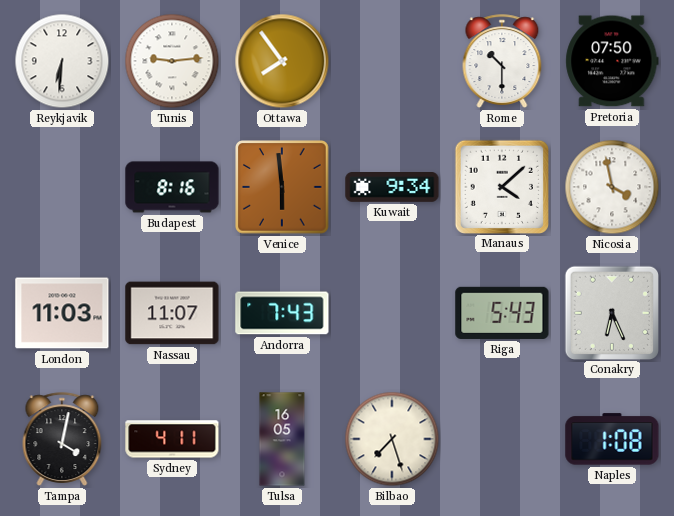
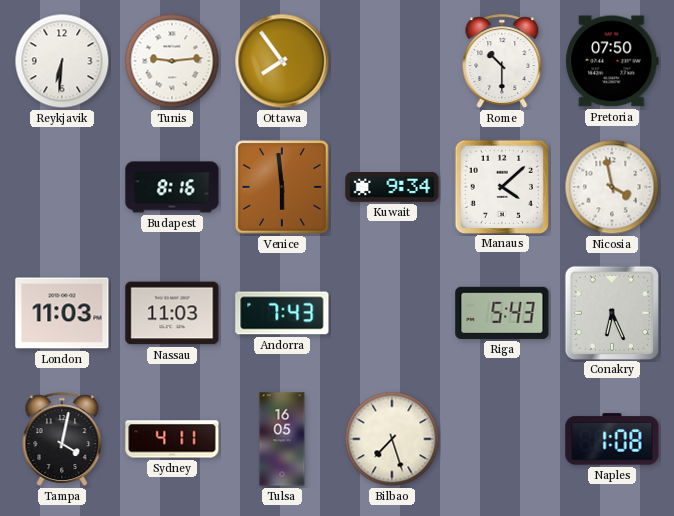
Nassau: 11:07 -> 11:03 (172, 313)
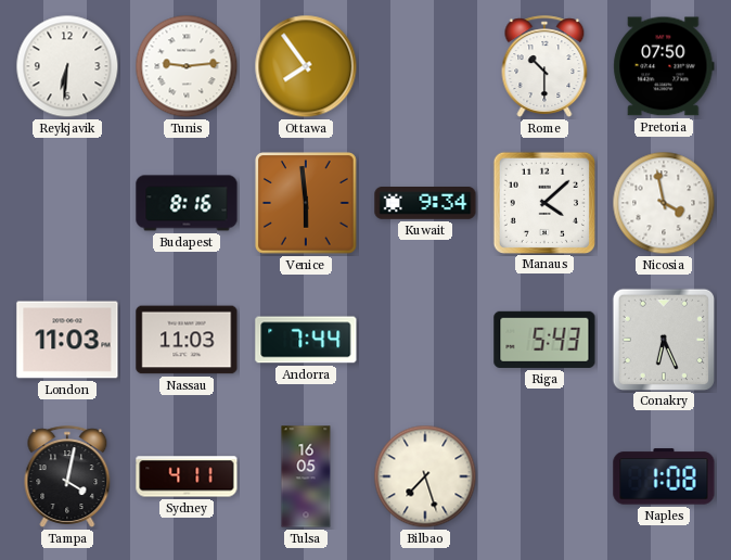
Andorra: 7:43 -> 7:44 (306, 340)
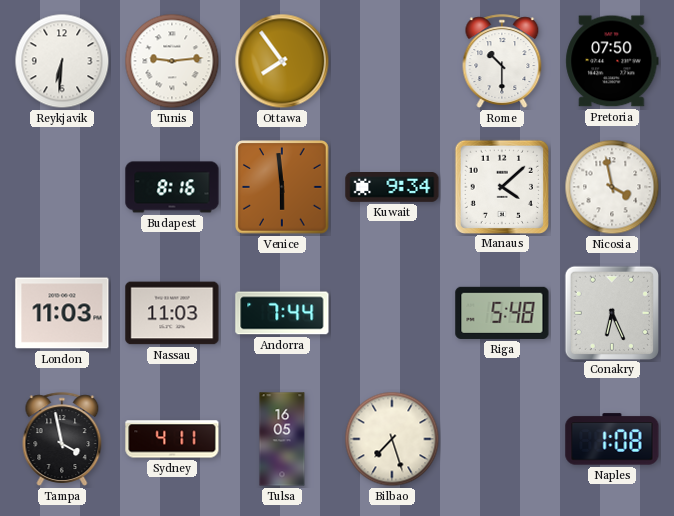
Riga: 5:43 -> 5:48 (502, 313)
Tampa: 4:02 -> 3:58 (62, 439)
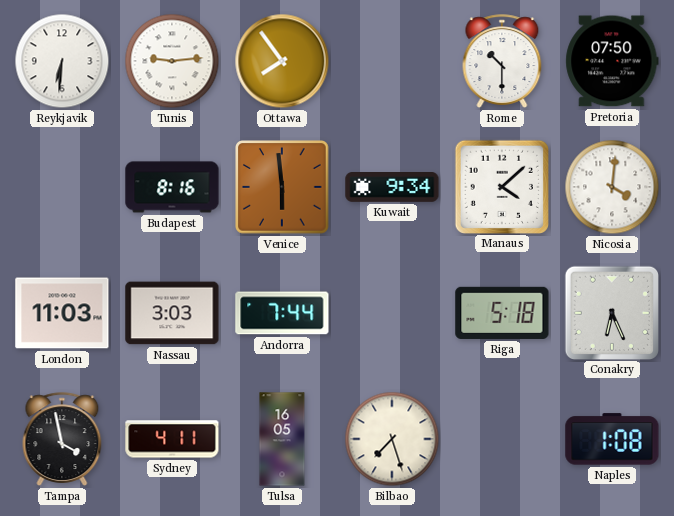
Nicosia: 3:58 -> 4:01 (612, 187)
Nassau: 11:03 -> 3:03 (172, 313)
Riga: 5:48 -> 5:18 (502, 313)
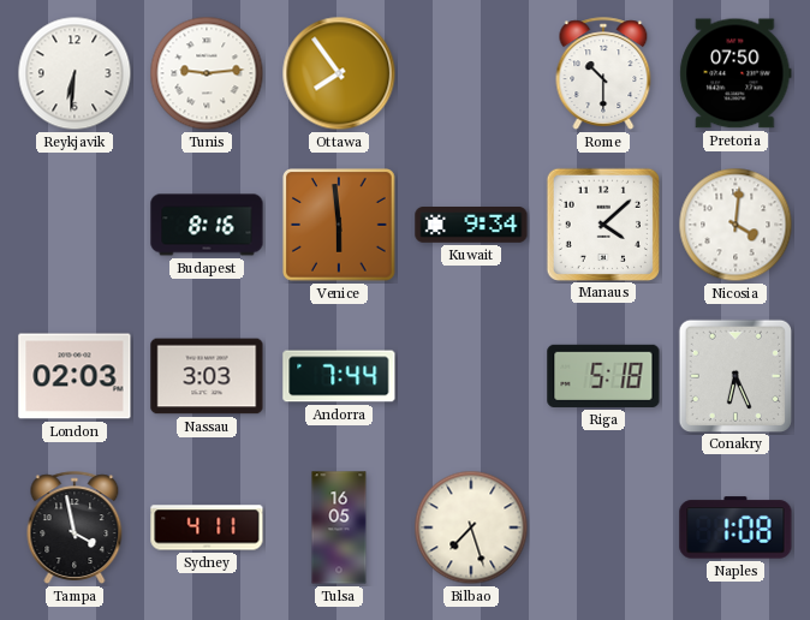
London: 11:03 -> 02:03 (75, 376)
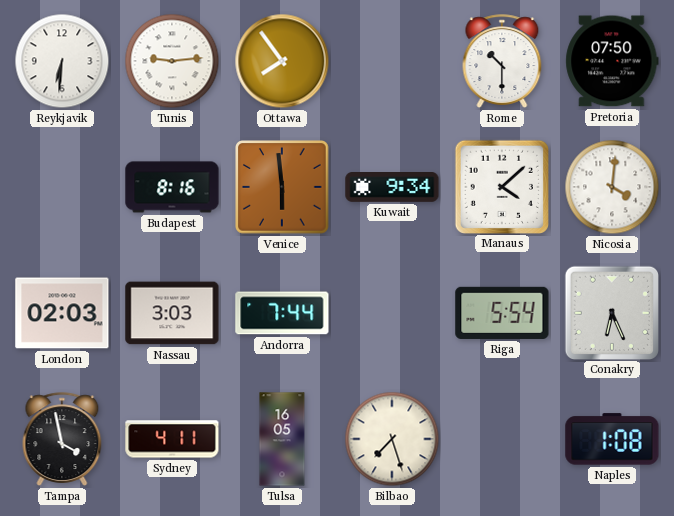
Riga: 5:18 -> 5:54 (502, 313)
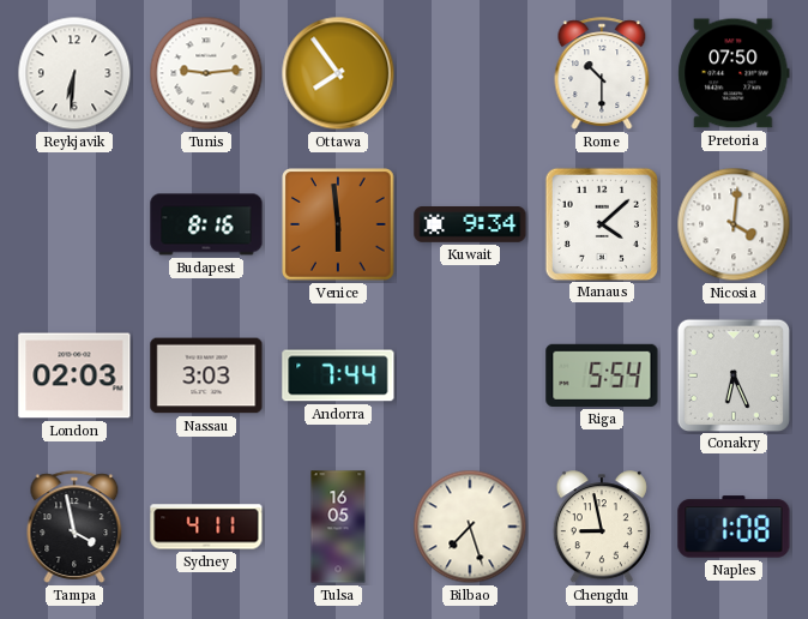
Chengdu: none -> 8:58 (602, 528)
